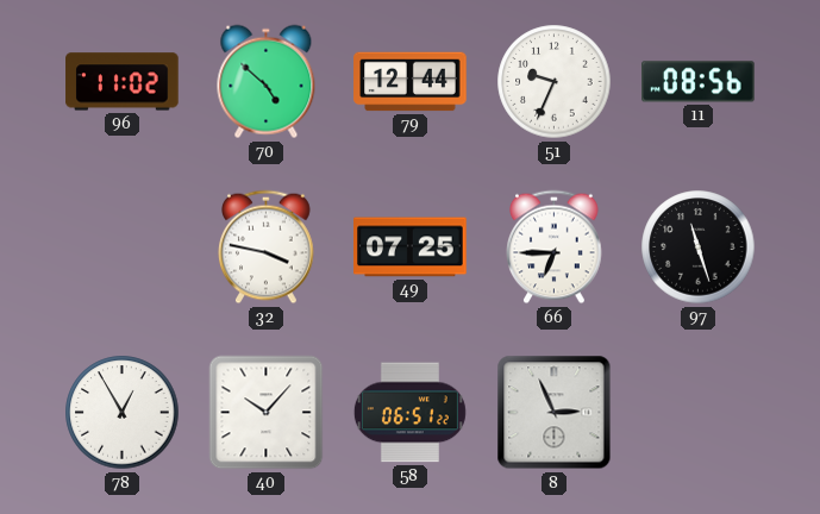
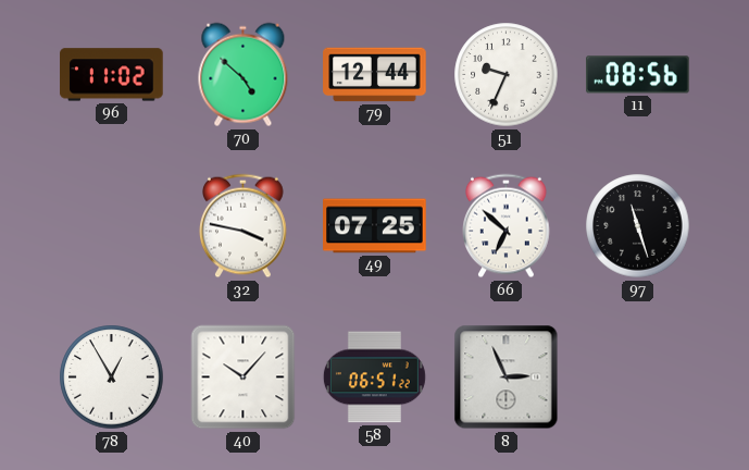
66: 6:45 -> 6:52 (507, 226)
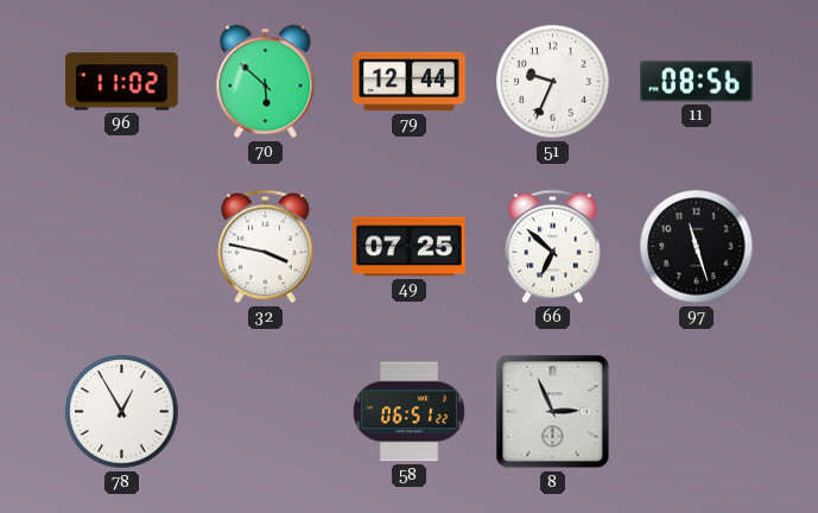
70: 4:52 -> 5:52 (266, 82)
40: 10:07 -> none (244, 378)
